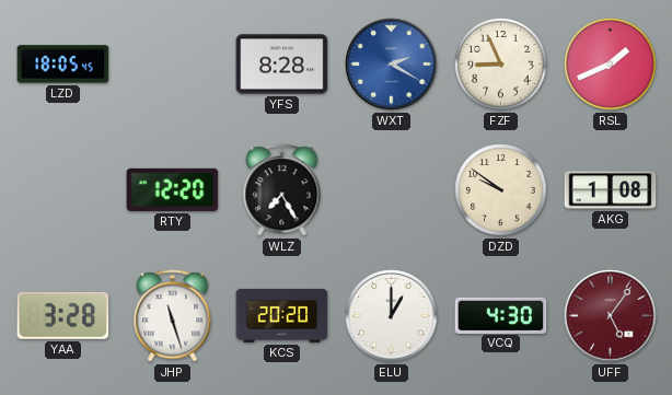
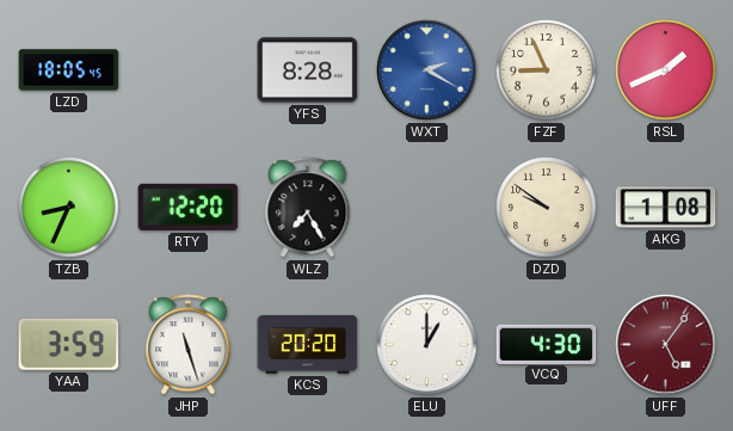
TZB: none -> 8:34 (69, 208)
YAA: 3:28 -> 3:59 (69, 344)
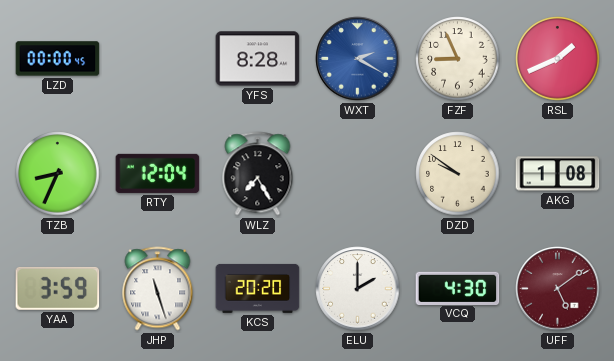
LZD: 18:05 -> 00:00 (58, 59)
RTY: 12:20 -> 12:04 (158, 173)
ELU: 1:00 -> 2:00 (358, 289)
UFF: 5:06 -> 5:09 (558, 289)
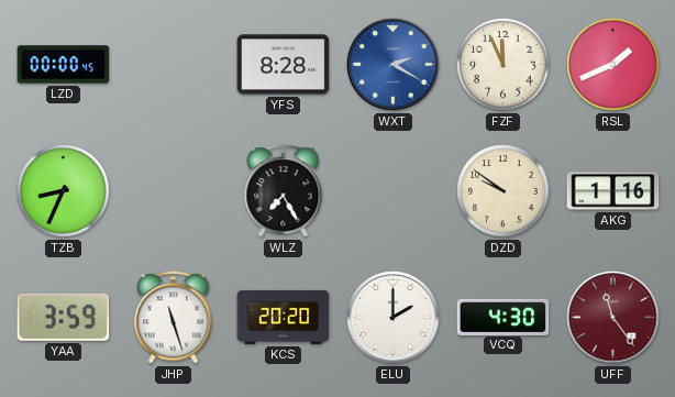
FZF: 8:56 -> 11:56 (504, 65)
RTY: 12:04 -> none (158, 173)
AKG: 1:08 -> 1:16 (613, 191)
UFF: 5:09 -> 11:24 (613, 318)
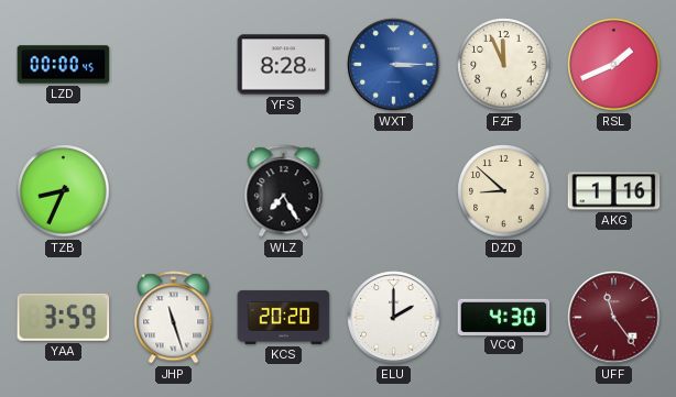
WXT: 2:20 -> 3:15 (394, 65)
DZD: 9:51 -> 8:52 (504, 191)
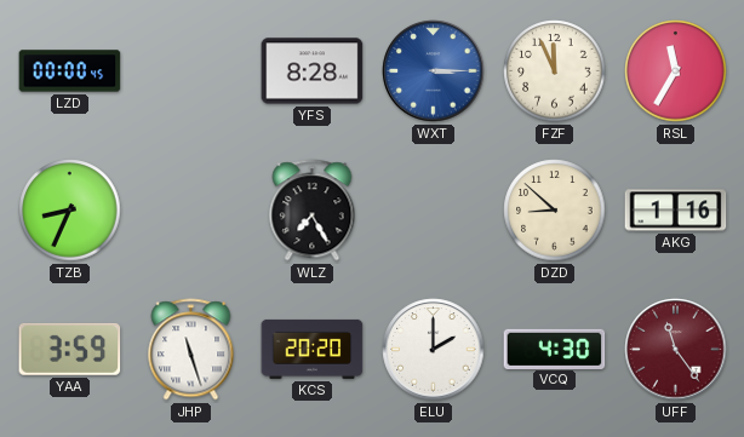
RSL: 1:41 -> 11:35 (676, 71)
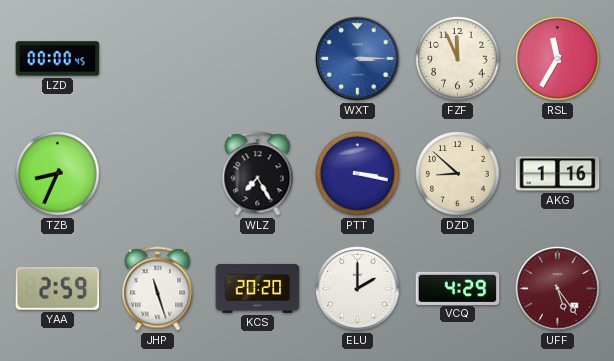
YFS: 8:28 -> none (313, 71)
PTT: none -> 3:17 (358, 174)
YAA: 3:59 -> 2:59 (58, 288)
VCQ: 4:30 -> 4:29 (458, 288)
UFF: 11:24 -> 5:24 (558, 289)
